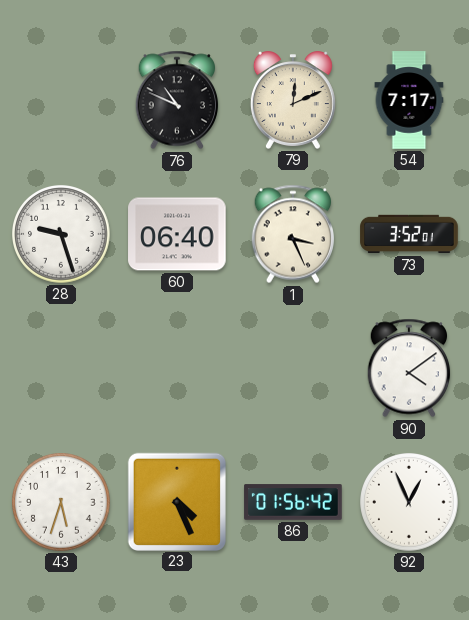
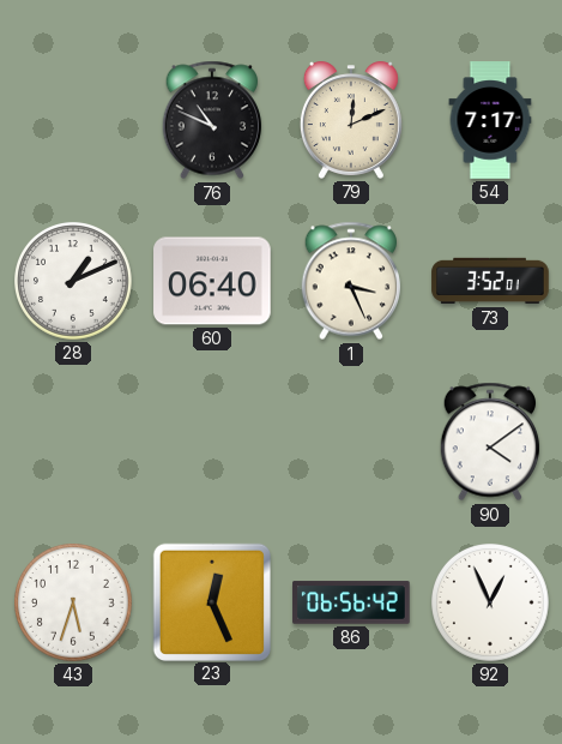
28: 9:27 -> 1:11 (74, 282)
23: 4:26 -> 12:26 (211, 601)
86: 01:56 -> 06:56 (351, 602)
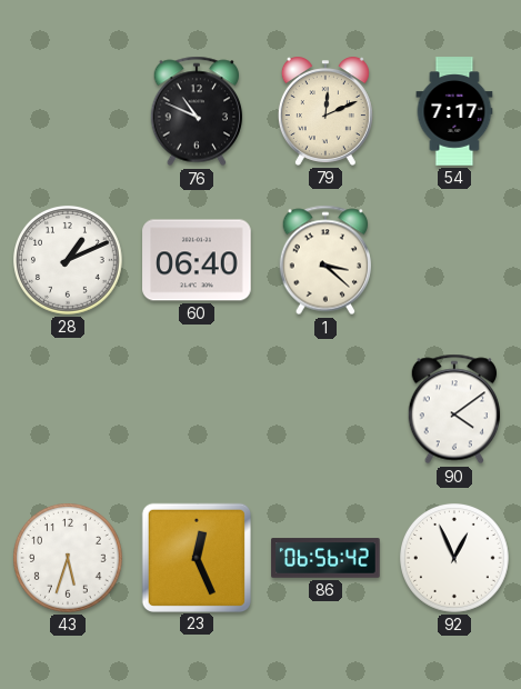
1: 3:26 -> 3:22 (325, 260)
73: 3:52 -> none (490, 281)
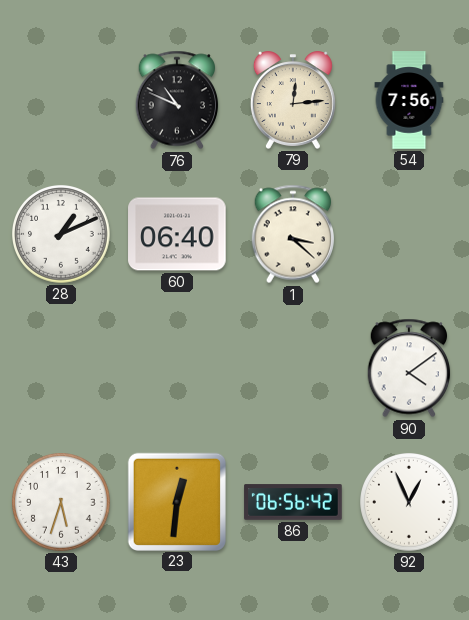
79: 12:11 -> 12:14 (293, 100)
54: 7:17 -> 7:56 (409, 100)
23: 12:26 -> 12:31 (176, 501)
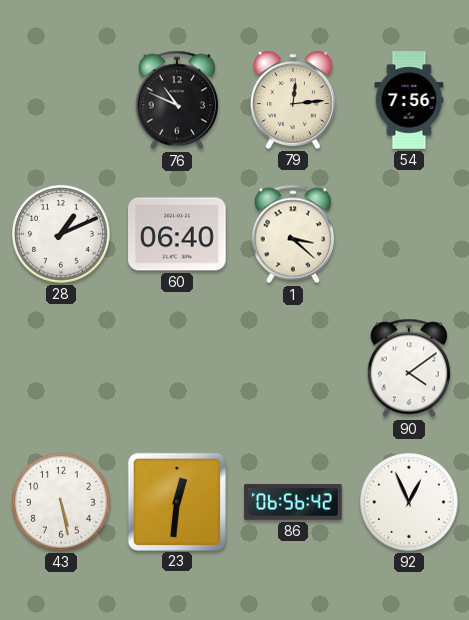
43: 5:33 -> 5:28 (62, 503)
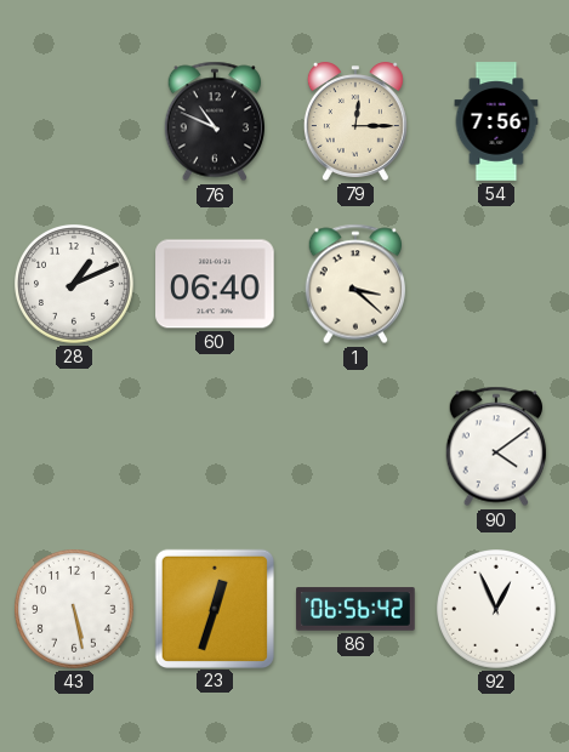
79: 12:14 -> 12:15 (355, 121)
23: 12:31 -> 12:33 (214, 608)
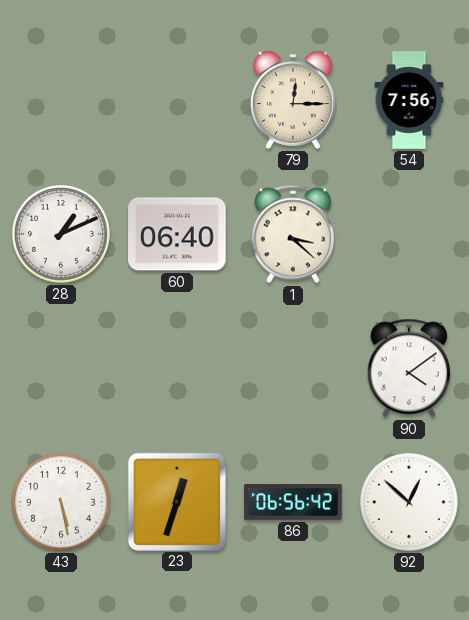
76: 10:49 -> none (215, 121)
92: 12:56 -> 12:52 (410, 503)
